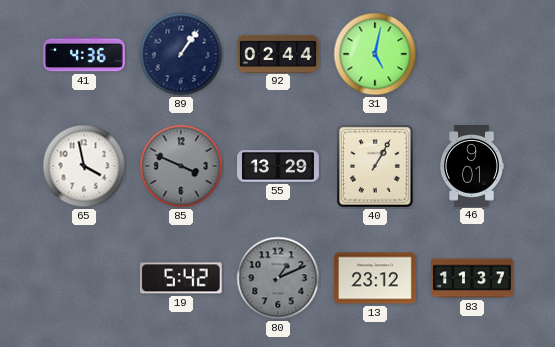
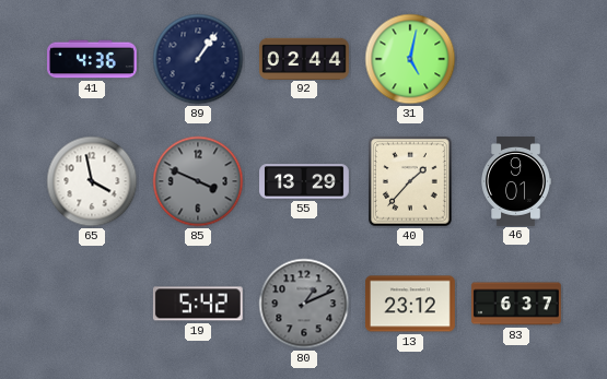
40: 1:05 -> 1:37 (411, 182)
83: 11:37 -> 6:37 (516, 304)
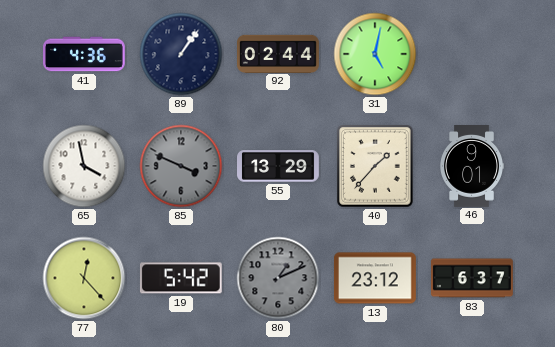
77: none -> 12:23 (84, 278)
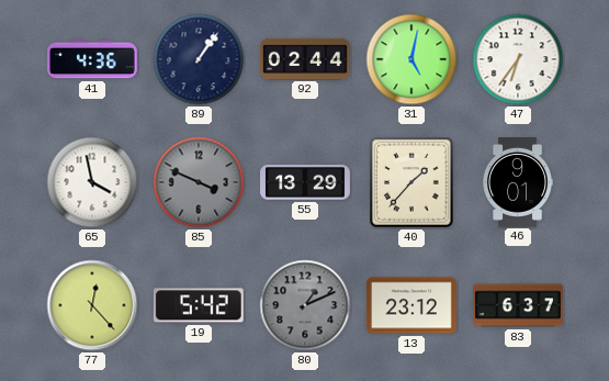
47: none -> 6:36 (518, 59)
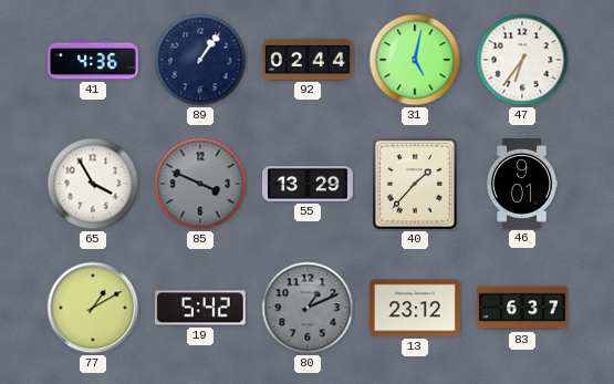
65: 3:58 -> 3:55 (93, 184)
77: 12:23 -> 1:10 (93, 308)
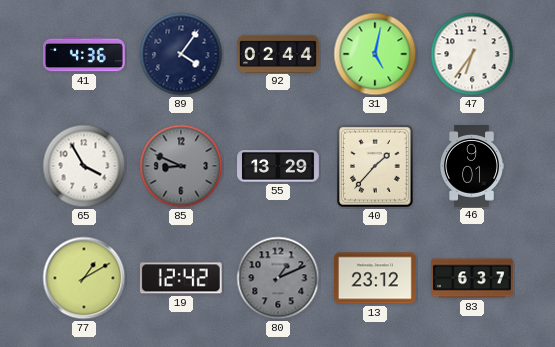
89: 1:06 -> 4:06 (181, 54)
85: 3:49 -> 8:49 (181, 166)
19: 5:42 -> 12:42 (181, 278)
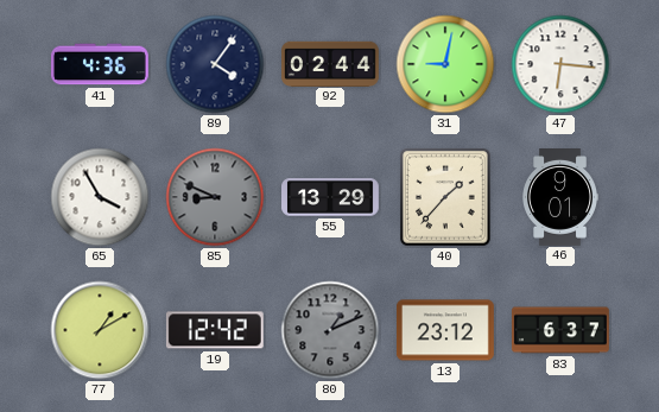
31: 5:02 -> 9:02 (445, 64)
47: 6:36 -> 6:16 (560, 64)
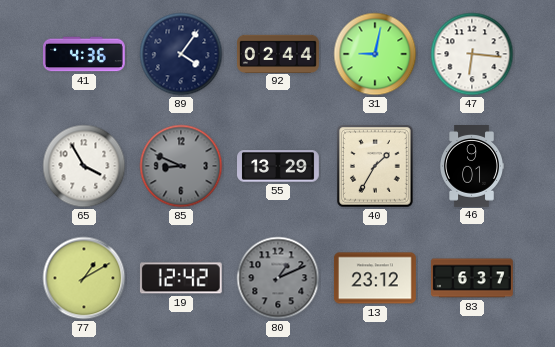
40: 1:37 -> 1:35 (376, 167)
